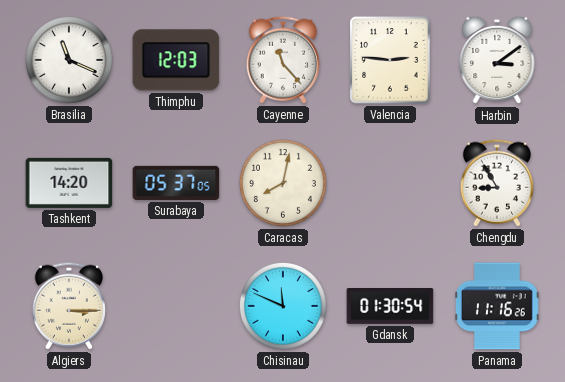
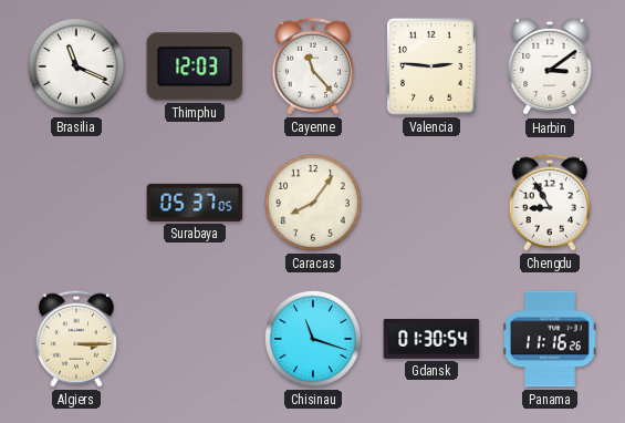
Tashkent: 14:20 -> none (69, 183)
Caracas: 8:02 -> 8:06 (313, 203)
Chisinau: 11:49 -> 11:18 (313, 339)
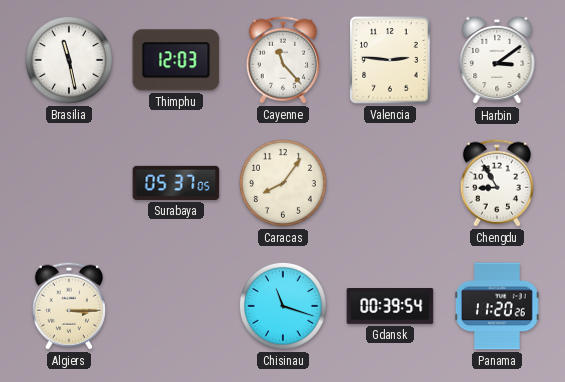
Brasilia: 11:19 -> 11:28 (69, 60)
Gdansk: 01:30 -> 00:39 (390, 307)
Panama: 11:16 -> 11:20 (497, 306)
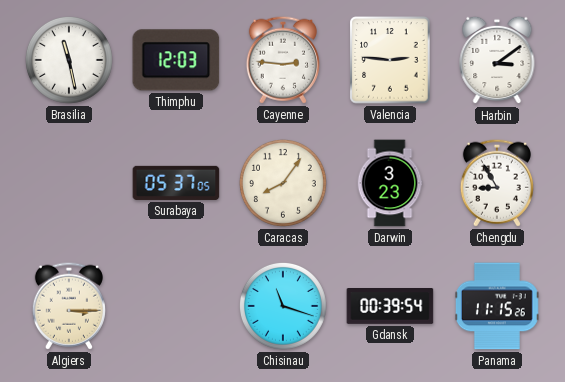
Cayenne: 11:23 -> 2:46 (283, 60)
Darwin: none -> 3:23 (390, 183)
Panama: 11:20 -> 11:15 (497, 306)
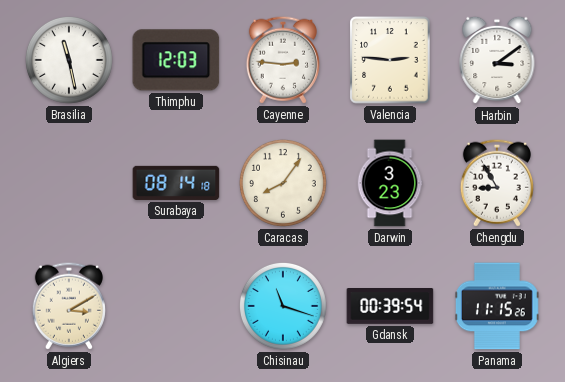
Surabaya: 05:37 -> 08:14 (176, 183)
Algiers: 3:15 -> 3:10 (69, 306)
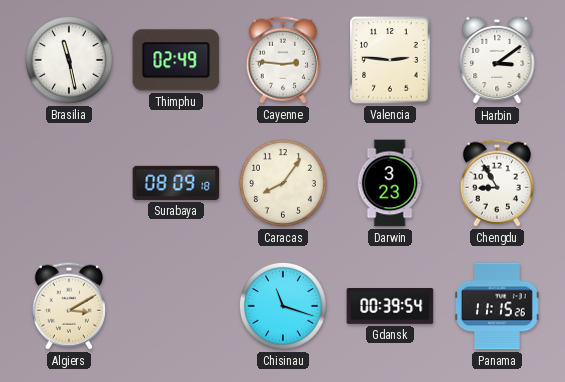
Thimphu: 12:03 -> 02:49 (176, 60)
Surabaya: 08:14 -> 08:09 (176, 183)
